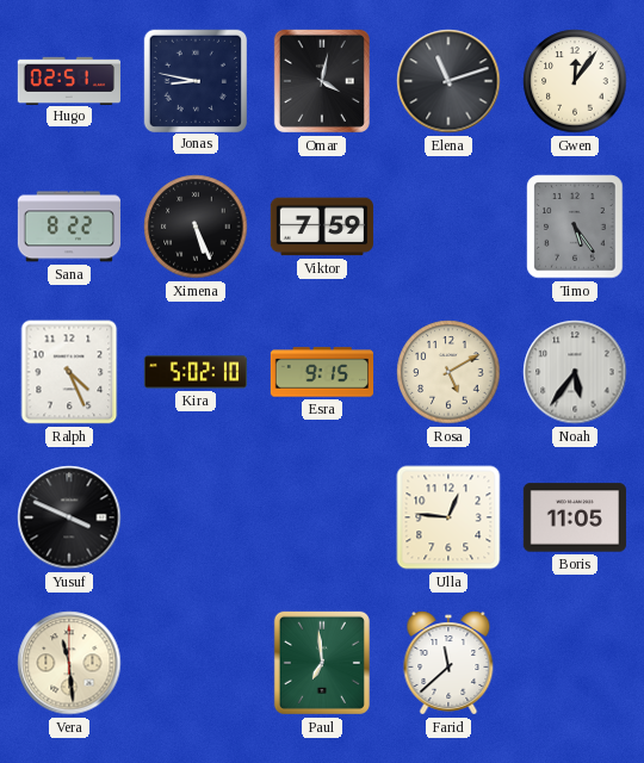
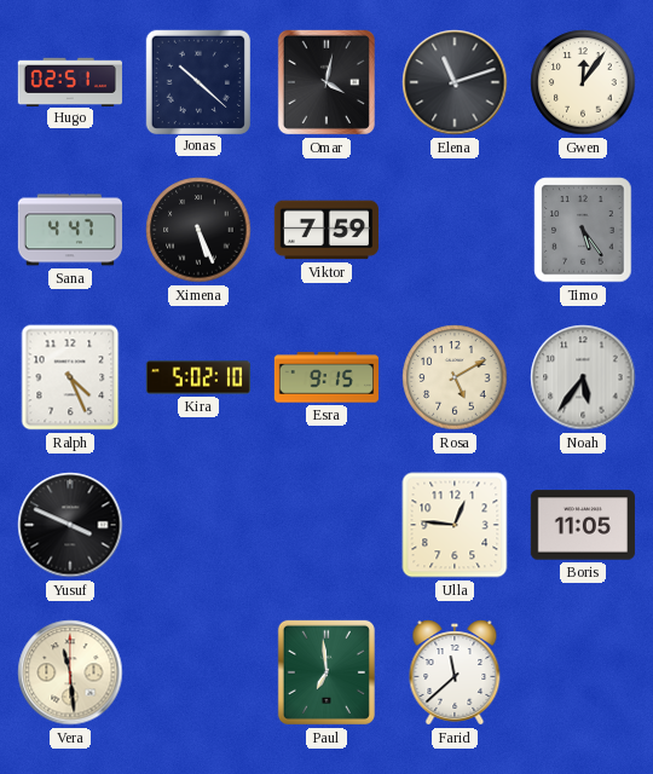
Jonas: 8:47 -> 10:22 (197, 81)
Sana: 8:22 -> 4:47 (69, 230)
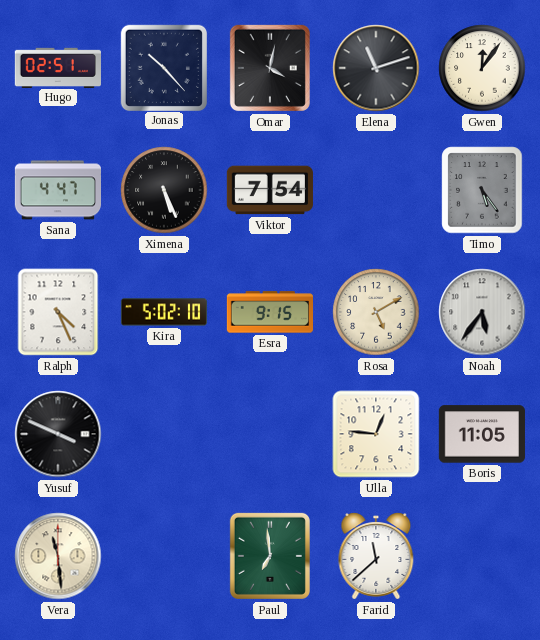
Jonas: 10:22 -> 10:23 (163, 67)
Viktor: 7:59 -> 7:54 (270, 190)
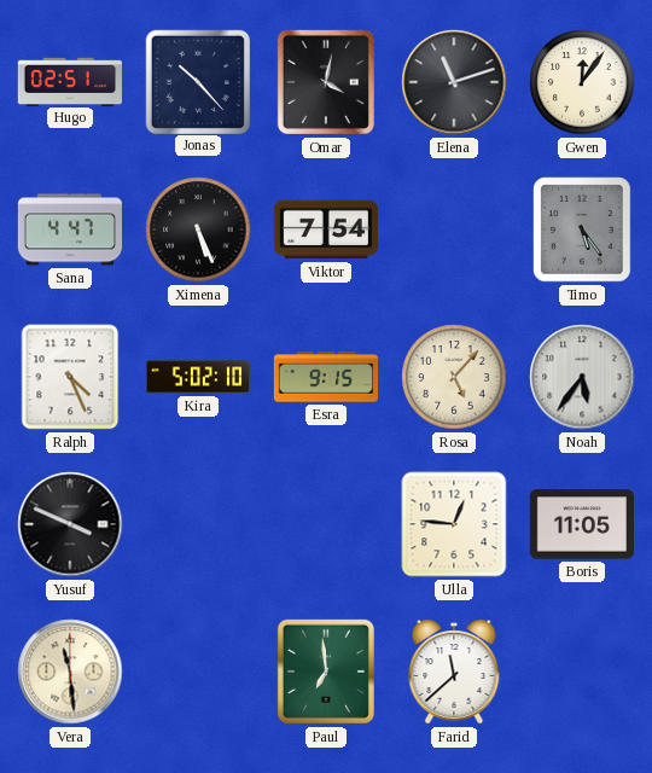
Rosa: 5:10 -> 5:07 (454, 377)
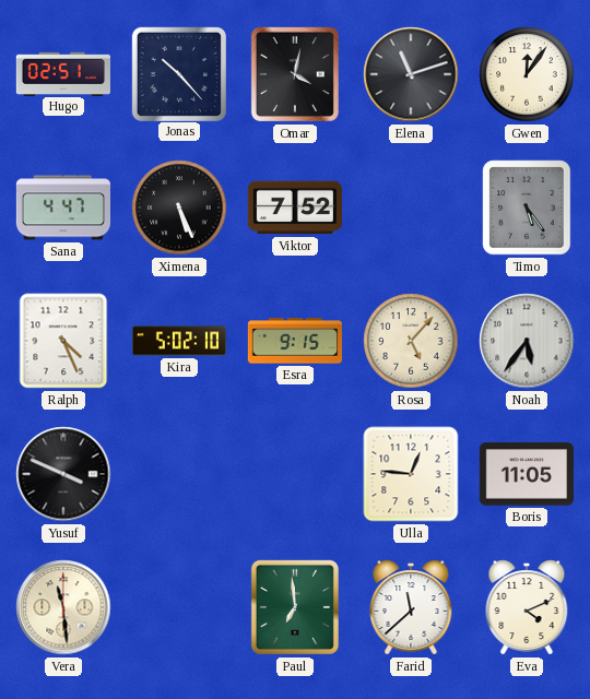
Viktor: 7:54 -> 7:52 (295, 208)
Eva: none -> 4:11 (527, 607)
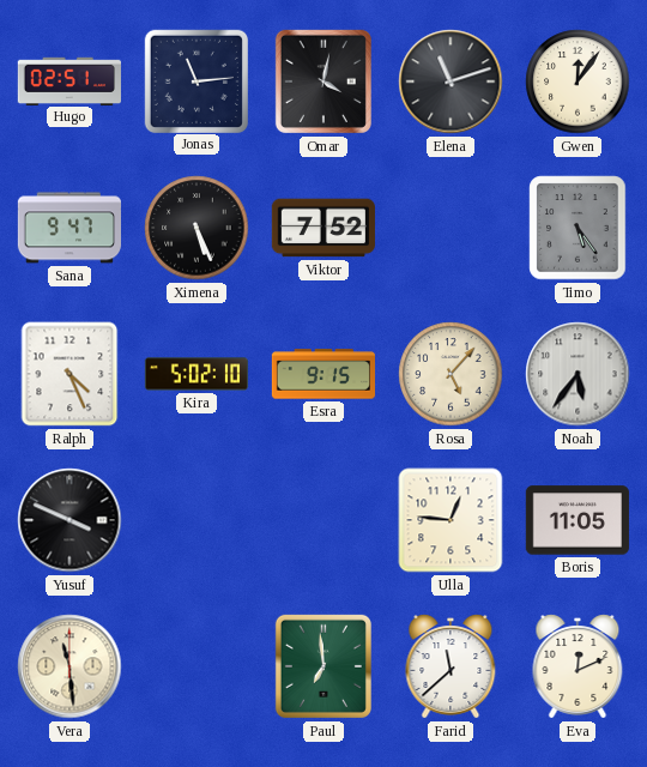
Jonas: 10:23 -> 11:14 (195, 80)
Sana: 4:47 -> 9:47 (68, 228)
Eva: 4:11 -> 12:11 (578, 666)
